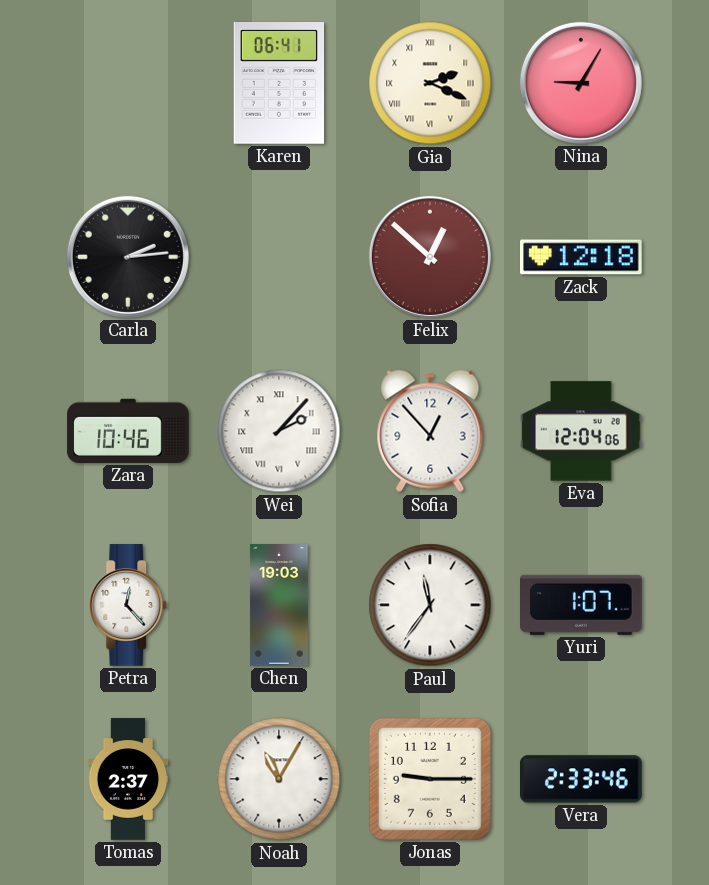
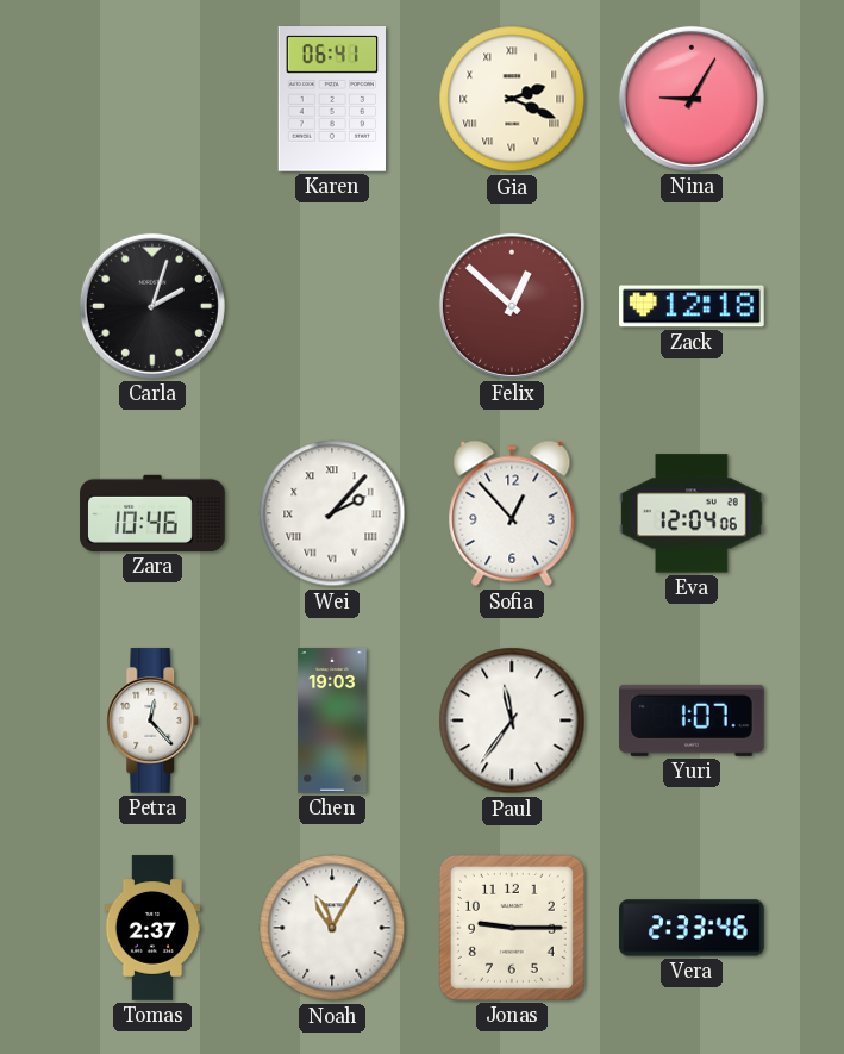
Carla: 2:14 -> 2:03 (152, 306)
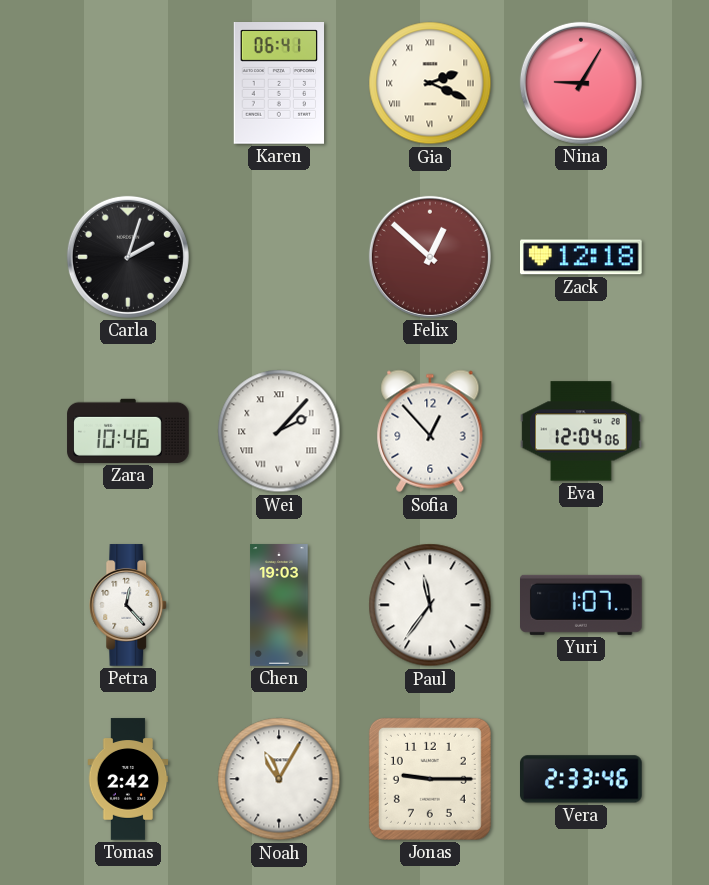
Tomas: 2:37 -> 2:42 (128, 779)
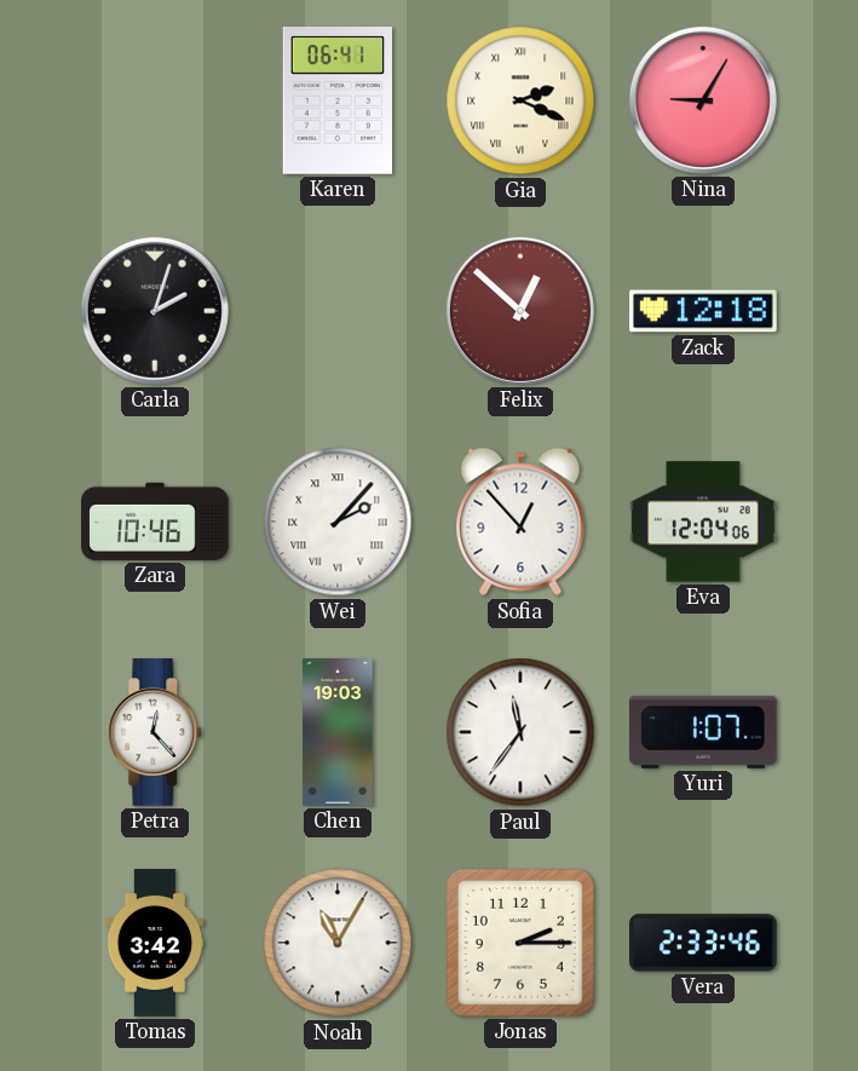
Tomas: 2:42 -> 3:42 (155, 943)
Jonas: 9:15 -> 2:15 (520, 943)
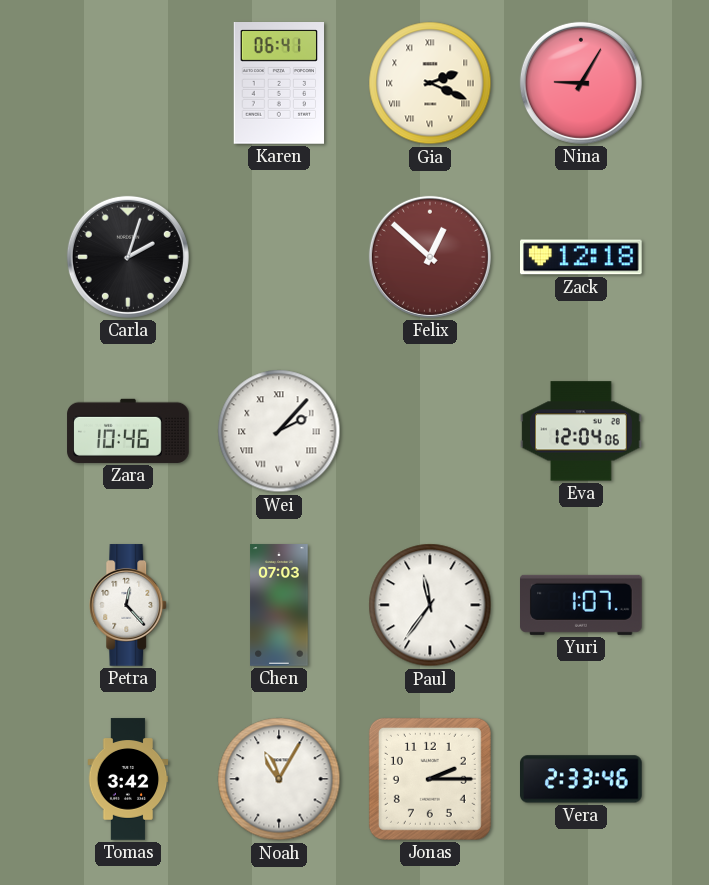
Sofia: 12:53 -> none (520, 522)
Chen: 19:03 -> 07:03 (279, 605)
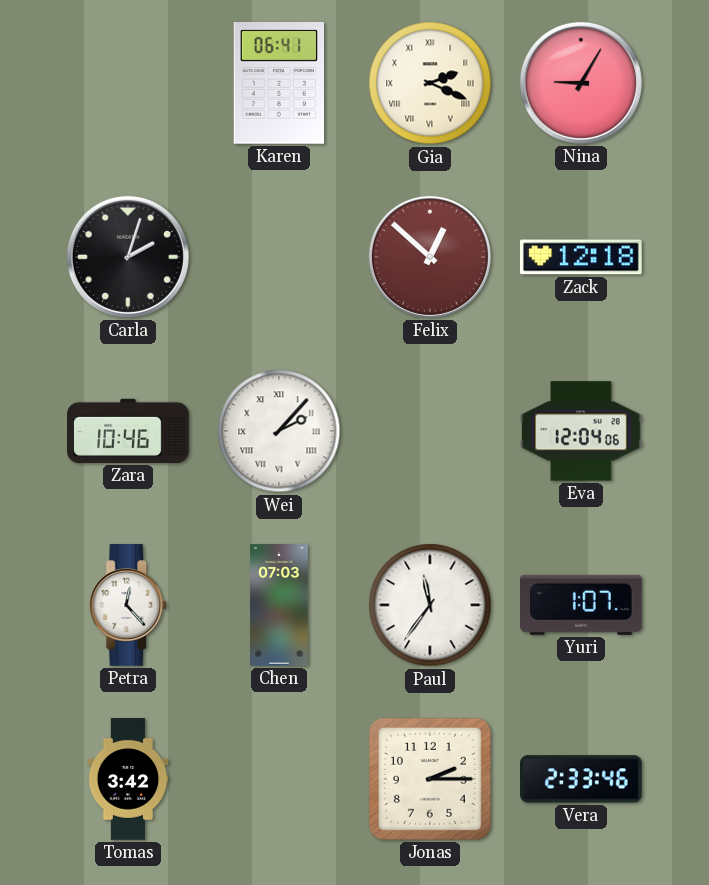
Noah: 11:05 -> none (279, 779)
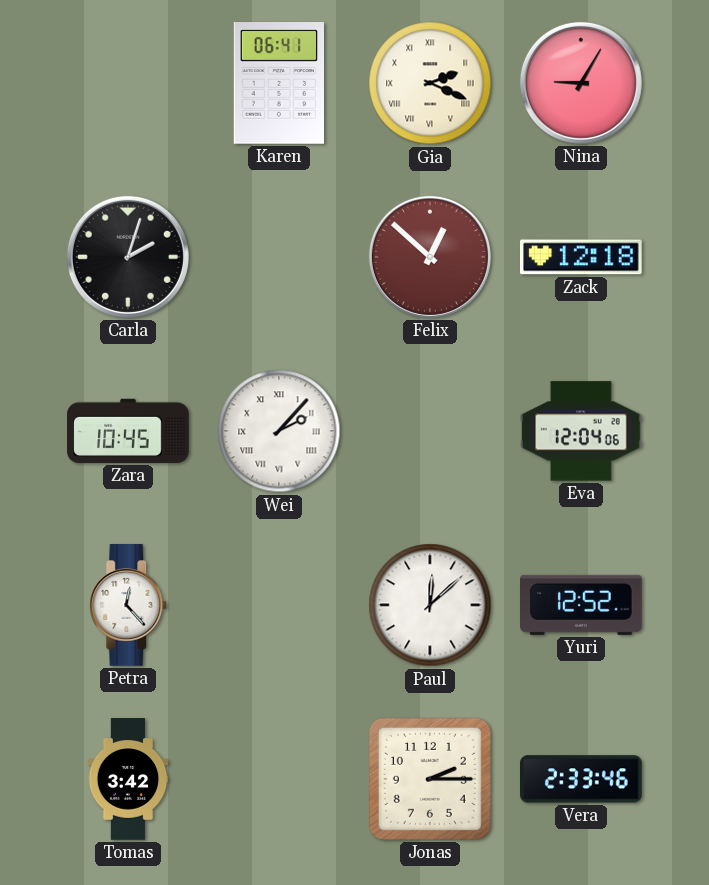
Zara: 10:46 -> 10:45 (128, 431)
Chen: 07:03 -> none (279, 605)
Paul: 11:36 -> 12:08 (430, 605)
Yuri: 1:07 -> 12:52 (582, 605)
